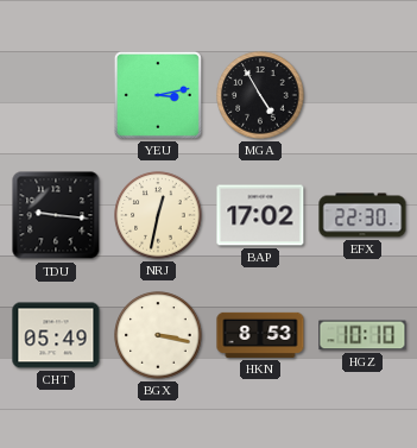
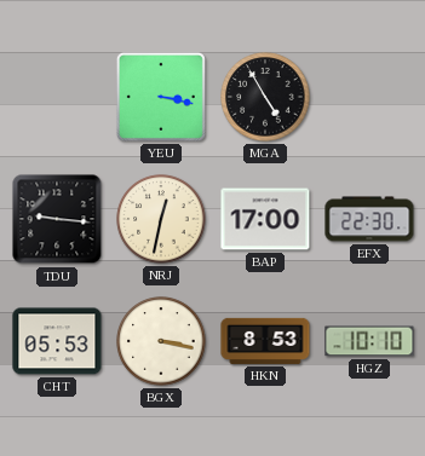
YEU: 3:13 -> 3:17 (161, 97)
BAP: 17:02 -> 17:00 (265, 219)
CHT: 05:49 -> 05:53 (57, 341)
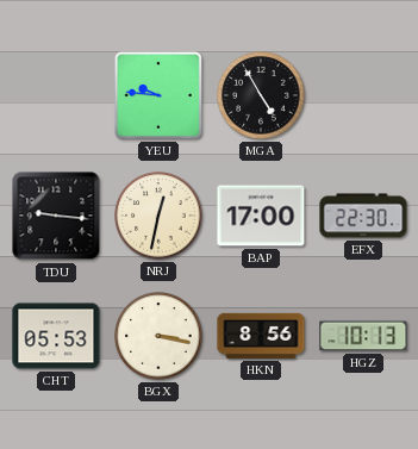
YEU: 3:17 -> 9:46 (158, 95)
HKN: 8:53 -> 8:56 (261, 336)
HGZ: 10:10 -> 10:13 (363, 336)
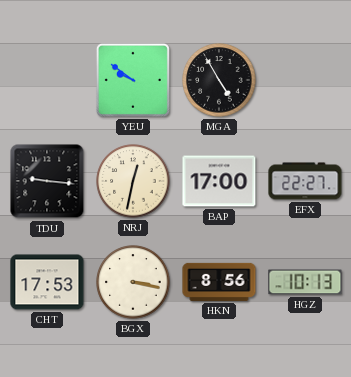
YEU: 9:46 -> 9:51 (133, 80)
EFX: 22:30 -> 22:27 (305, 181)
CHT: 05:53 -> 17:53 (47, 282)
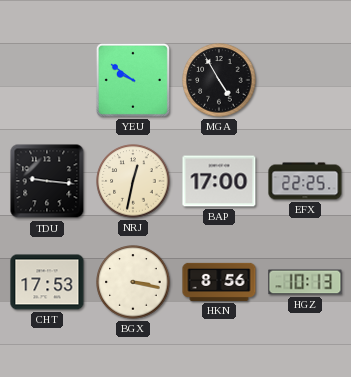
EFX: 22:27 -> 22:25 (305, 181)
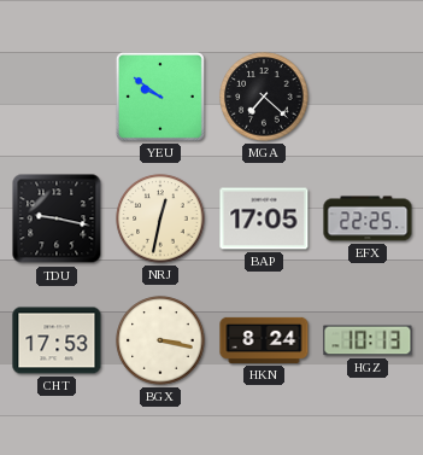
MGA: 4:55 -> 7:22 (264, 97)
TDU: 9:16 -> 9:17 (57, 218)
BAP: 17:00 -> 17:05 (264, 218)
HKN: 8:56 -> 8:24 (264, 340)
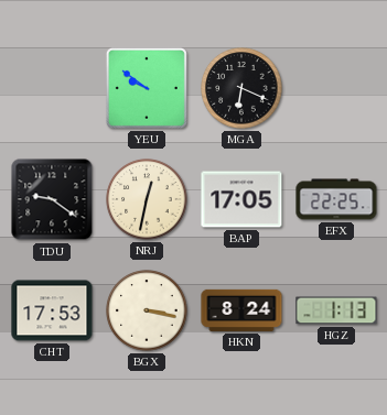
MGA: 7:22 -> 6:19 (241, 88)
TDU: 9:17 -> 9:21 (52, 199)
HGZ: 10:13 -> 1:13 (336, 310)
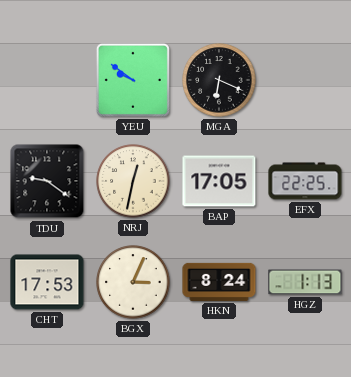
BGX: 3:17 -> 3:04 (133, 282)
